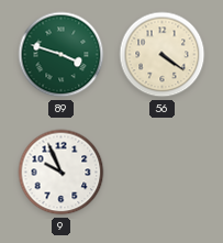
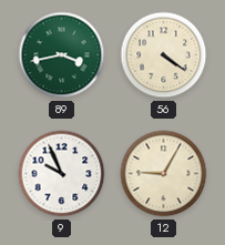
89: 3:48 -> 3:43 (62, 55)
12: none -> 9:05 (164, 174)
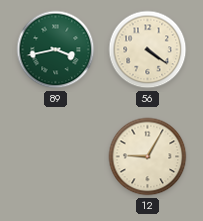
9: 9:56 -> none (62, 174)
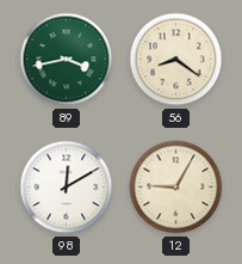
56: 4:21 -> 8:21 (176, 60)
98: none -> 12:10 (67, 188)
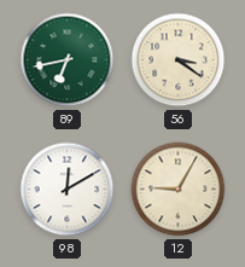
89: 3:43 -> 6:43 (68, 60)
56: 8:21 -> 3:21 (179, 60)
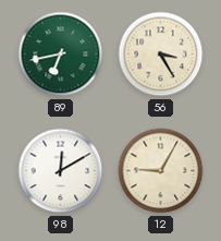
56: 3:21 -> 3:25 (161, 55)
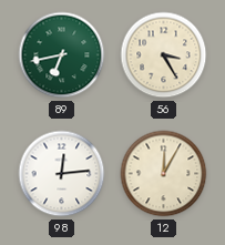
98: 12:10 -> 12:14 (62, 174)
12: 9:05 -> 12:05 (164, 174)
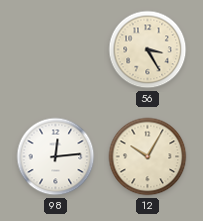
89: 6:43 -> none (62, 55)
12: 12:05 -> 10:05 (148, 157)
